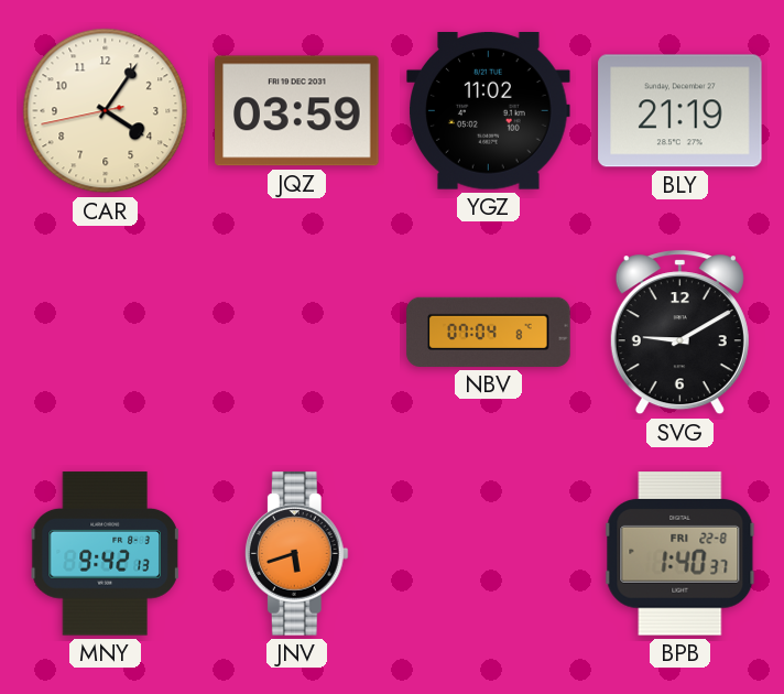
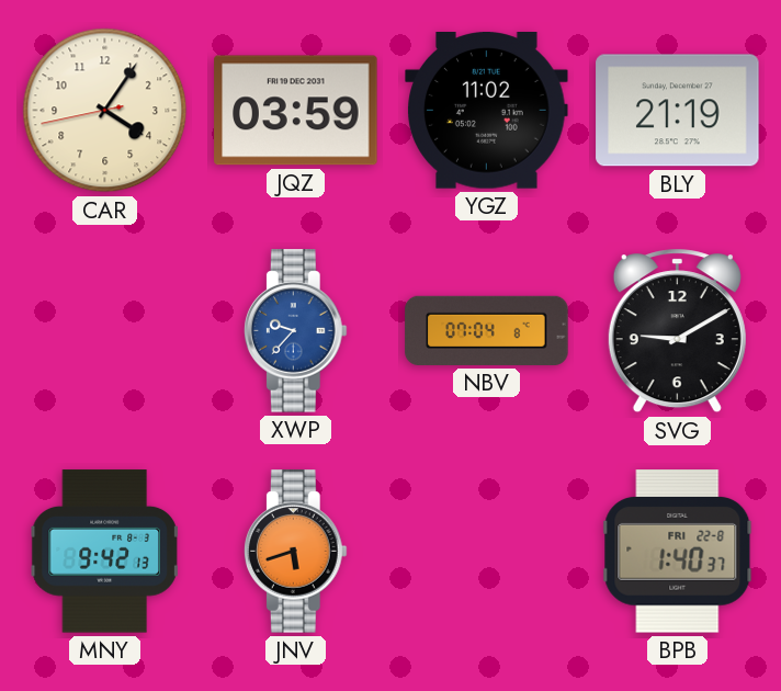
XWP: none -> 9:37 (295, 331)
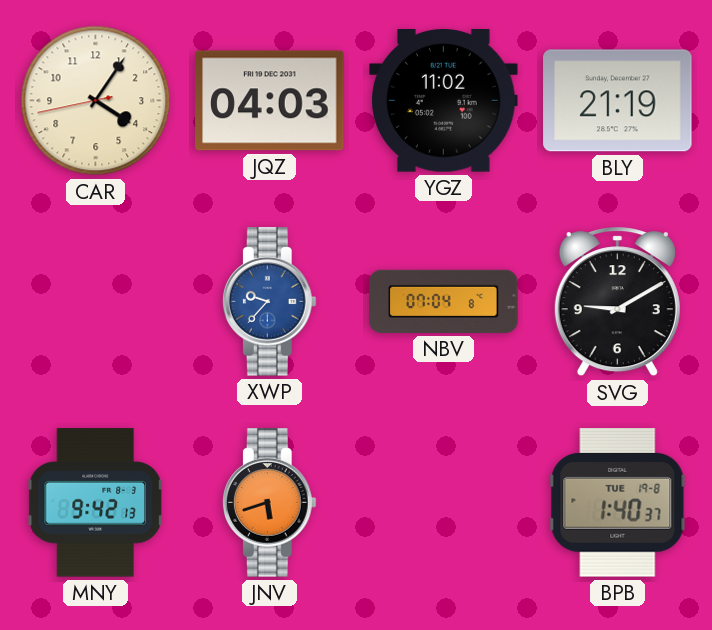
JQZ: 03:59 -> 04:03 (270, 101)
BPB date: FRI 22-8 -> TUE 19-8 (618, 503)
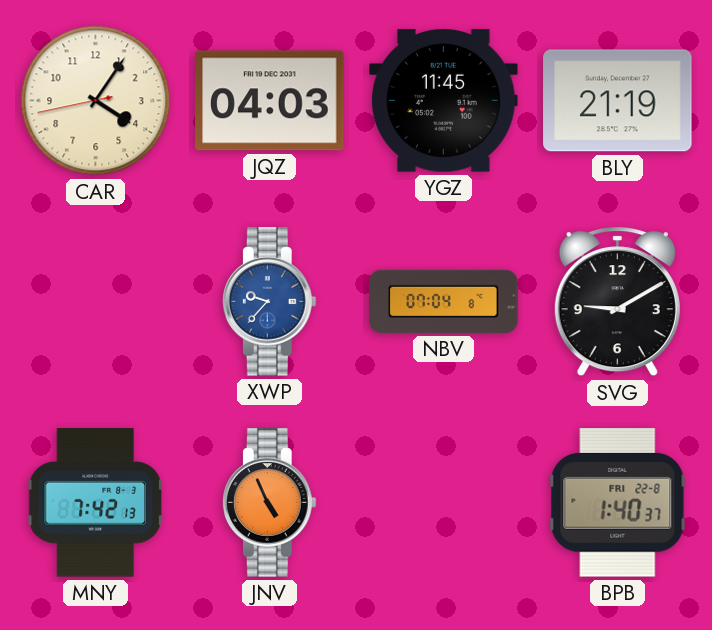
YGZ: 11:02 -> 11:45 (444, 101)
MNY: 9:42 -> 7:42 (95, 503)
JNV: 5:42 -> 4:56 (269, 503)
BPB date: TUE 19-8 -> FRI 22-8 (618, 503)
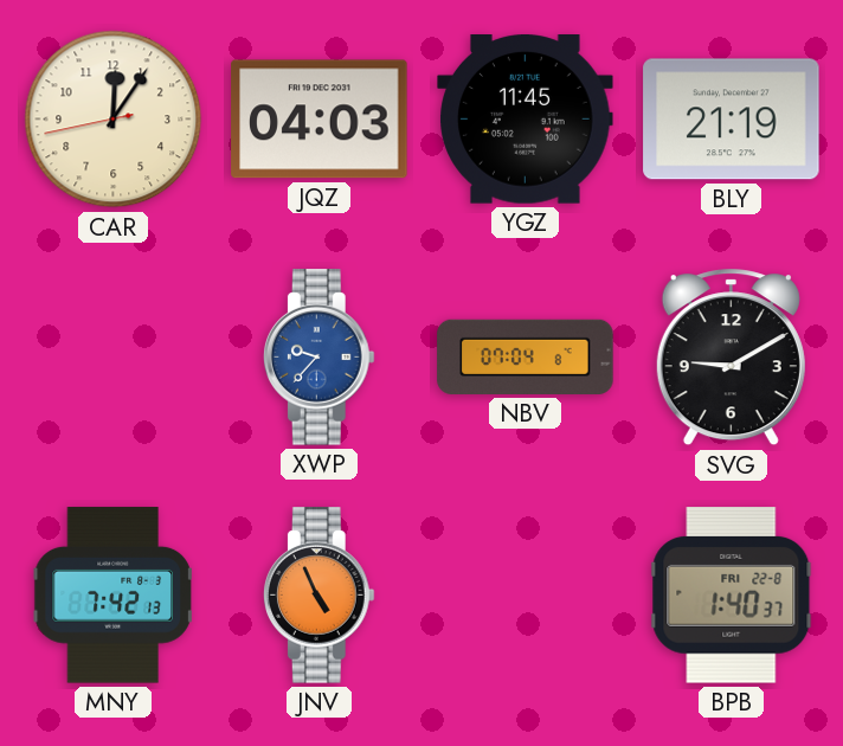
CAR: 4:05 -> 12:05 (114, 120)
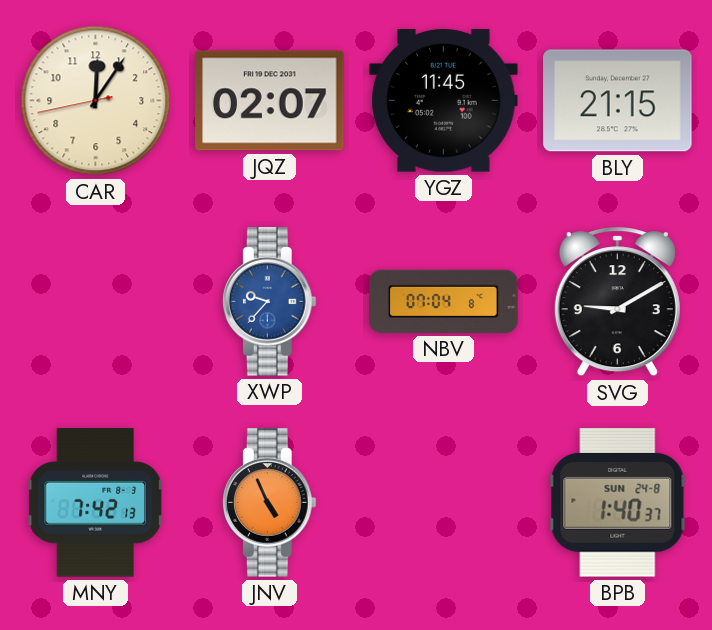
JQZ: 04:03 -> 02:07 (270, 101)
BLY: 21:19 -> 21:15 (618, 101)
BPB date: FRI 22-8 -> SUN 24-8 (618, 503)
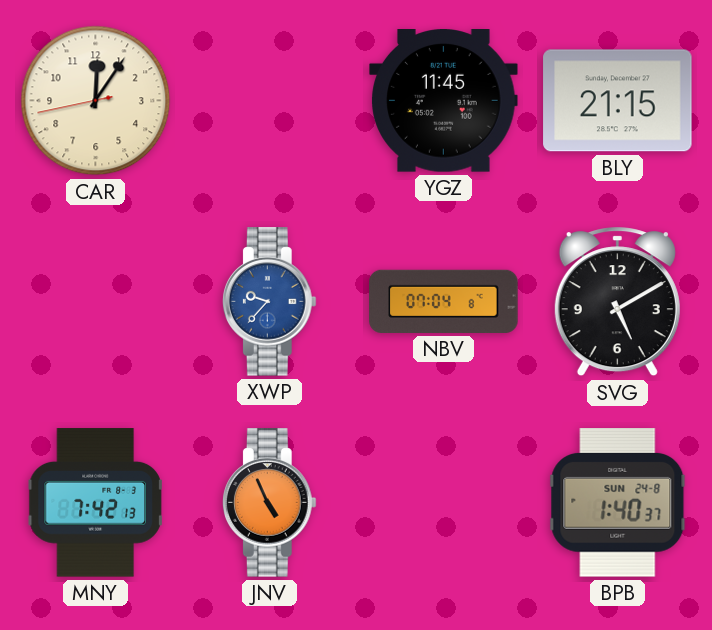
JQZ: 02:07 -> none (270, 101)
SVG: 9:10 -> 5:10 (617, 302)
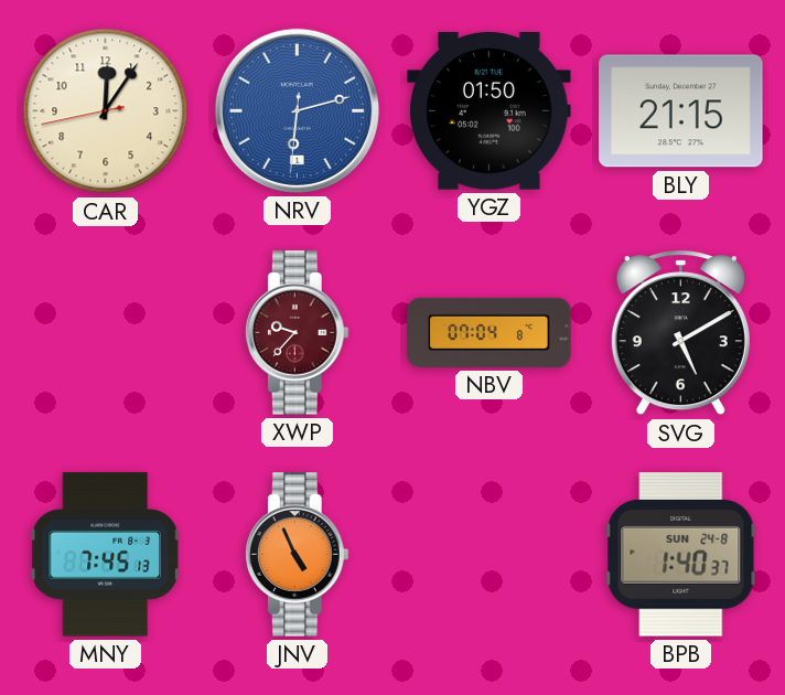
NRV: none -> 6:12 (297, 110)
YGZ: 11:45 -> 01:50 (490, 111)
XWP dial: blue -> burgundy (297, 333)
MNY: 7:42 -> 7:45 (105, 555)
